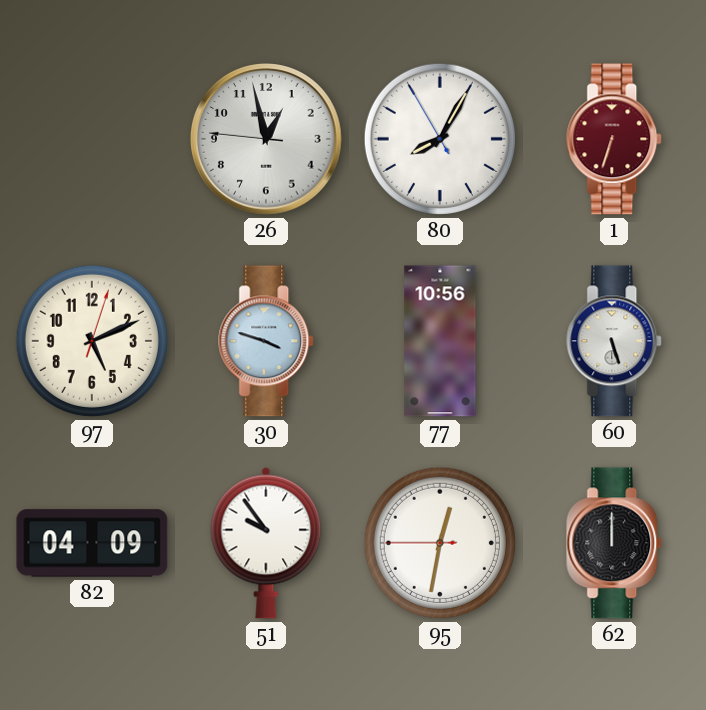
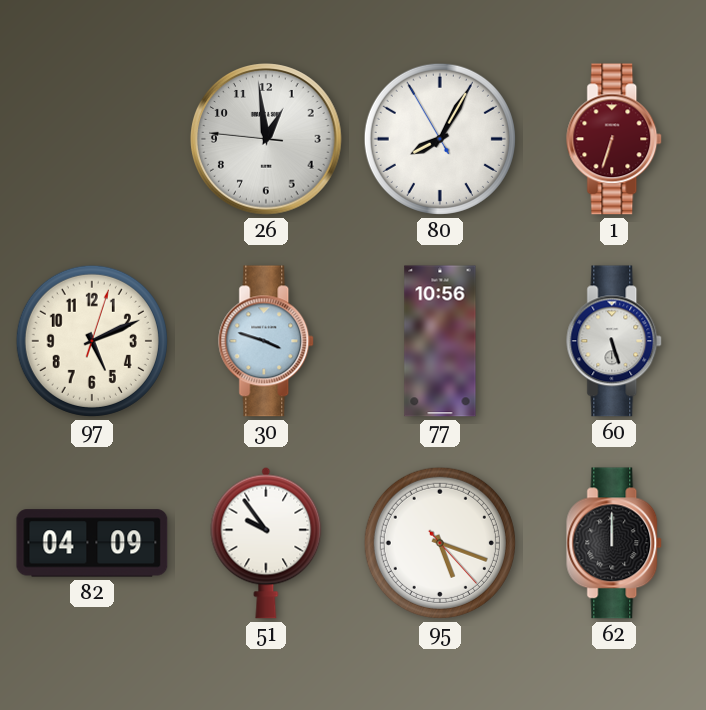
26: 12:57 -> 12:58 (266, 139)
95: 12:31 -> 5:18 (440, 543)
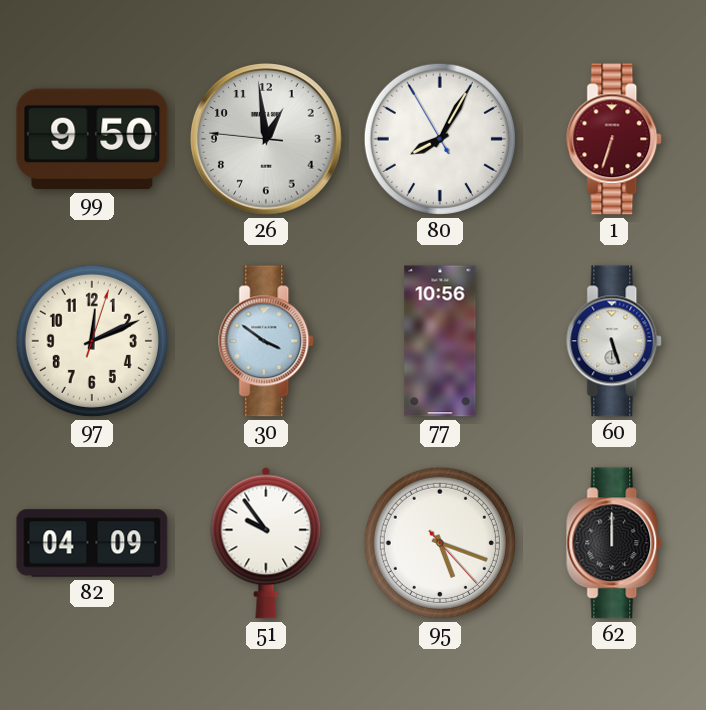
99: none -> 9:50 (92, 139)
97: 5:11 -> 12:11 (92, 341)
30: 3:48 -> 3:51 (267, 341)
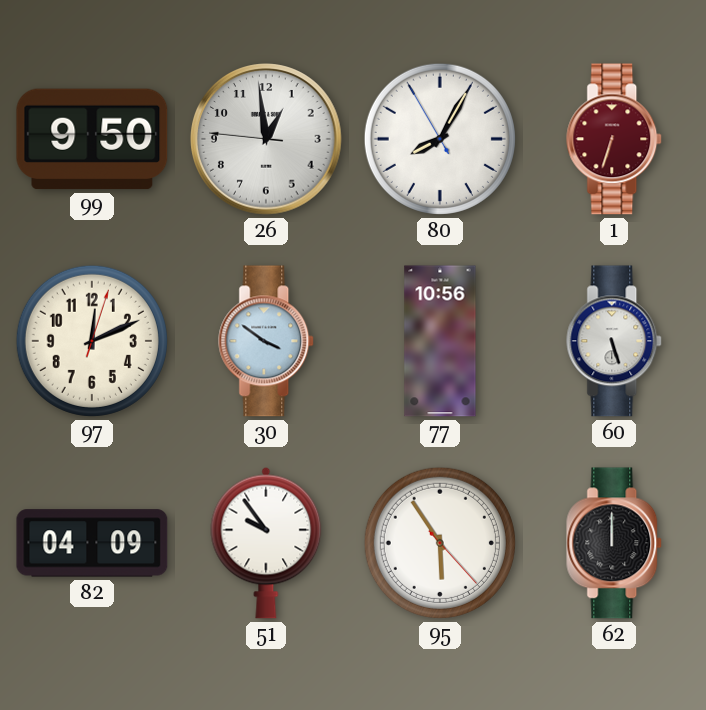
95: 5:18 -> 5:54 (440, 543)
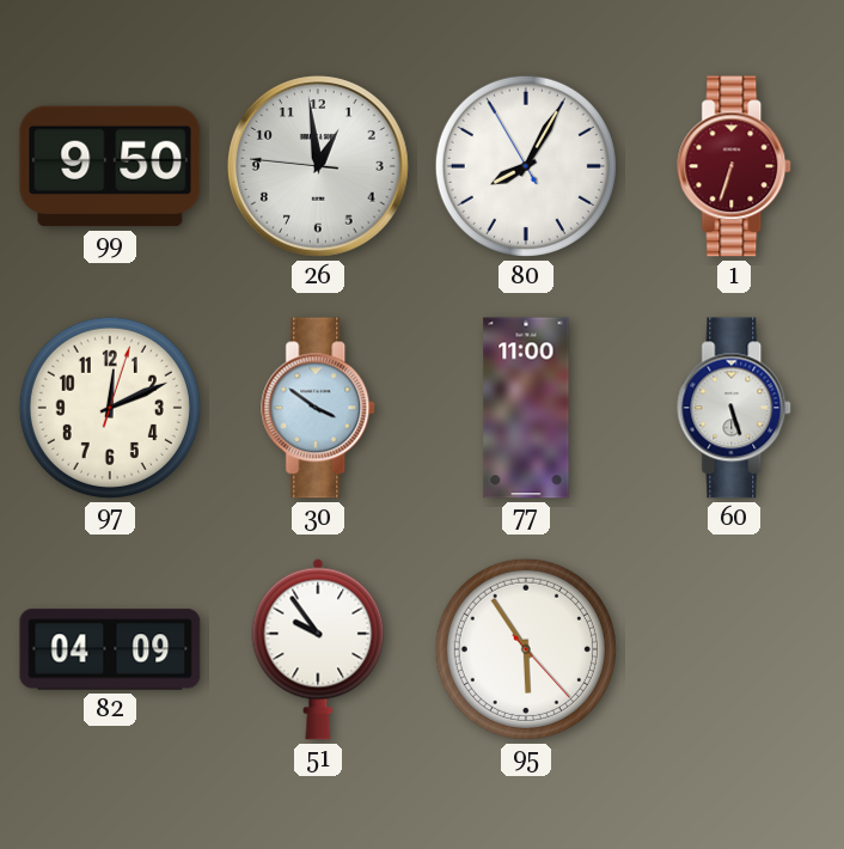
77: 10:56 -> 11:00 (526, 408)
62: 12:00 -> none (615, 543)
